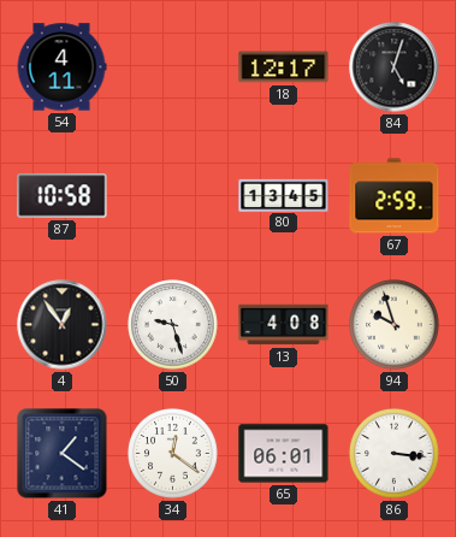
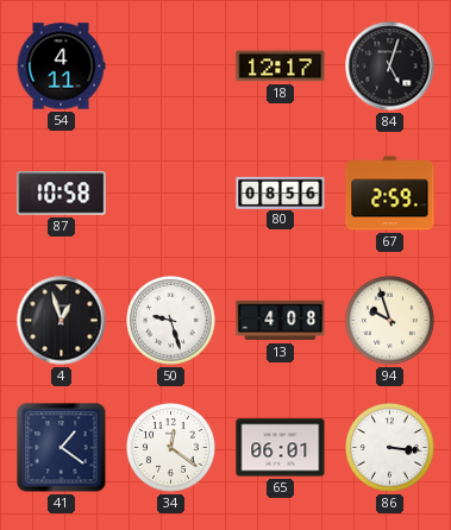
80: 13:45 -> 08:56 (281, 193)
4: 12:54 -> 12:57 (62, 321)
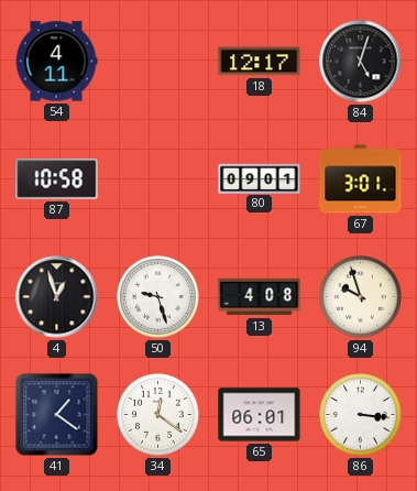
80: 08:56 -> 09:01 (260, 178)
67: 2:59 -> 3:01 (361, 179)
